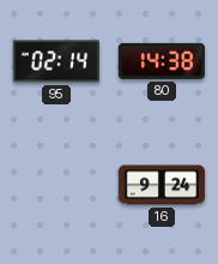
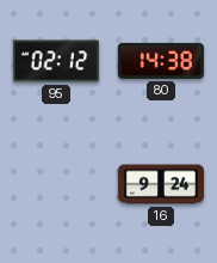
95: 02:14 -> 02:12 (55, 61)
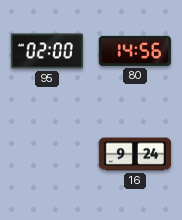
95: 02:12 -> 02:00 (46, 51)
80: 14:38 -> 14:56 (135, 51)
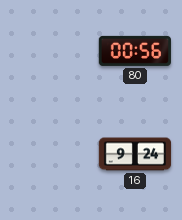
95: 02:00 -> none (46, 51)
80: 14:56 -> 00:56 (135, 51)
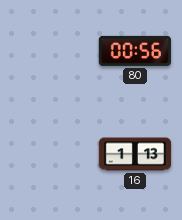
16: 9:24 -> 1:13 (135, 154)
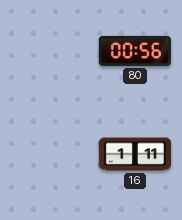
16: 1:13 -> 1:11 (135, 154)
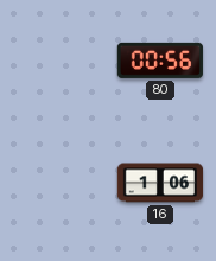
16: 1:11 -> 1:06 (160, 183)
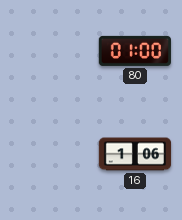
80: 00:56 -> 01:00 (135, 51)
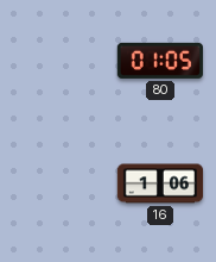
80: 01:00 -> 01:05 (160, 61)
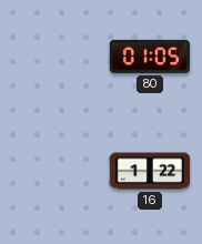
16: 1:06 -> 1:22 (150, 171)
